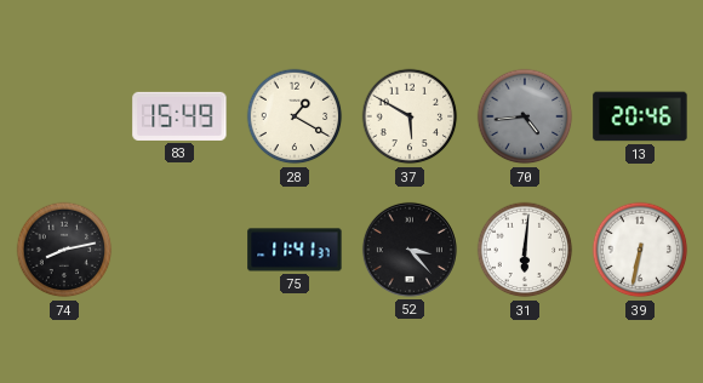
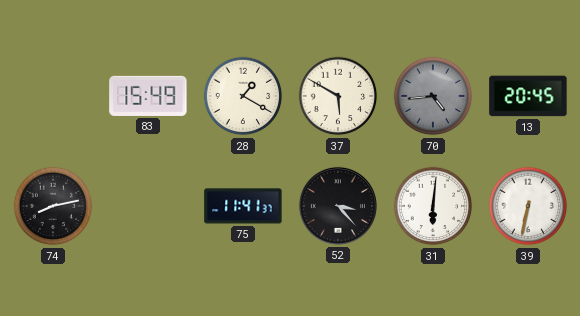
13: 20:46 -> 20:45 (528, 96)
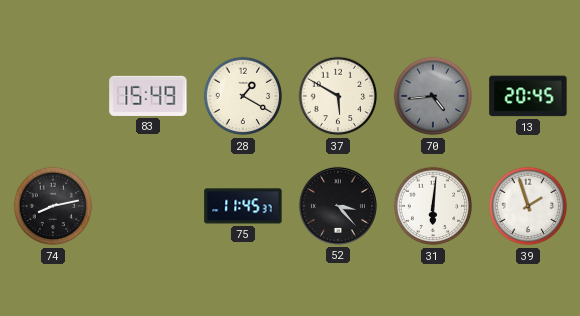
75: 11:41 -> 11:45 (243, 206)
39: 6:32 -> 1:57 (528, 206)
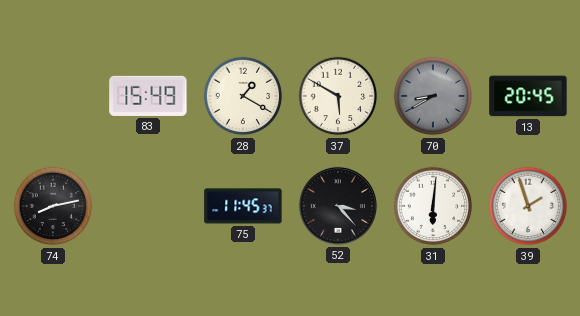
70: 4:44 -> 8:40 (433, 96)
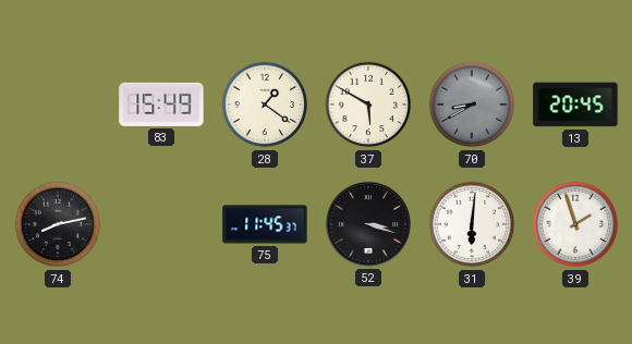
28: 1:20 -> 1:21 (265, 105)
52: 3:23 -> 3:18 (368, 224)
